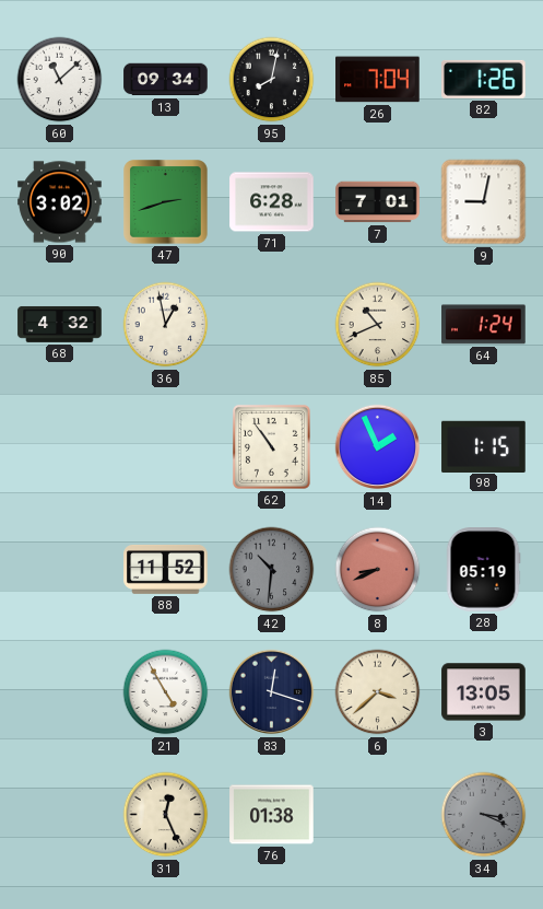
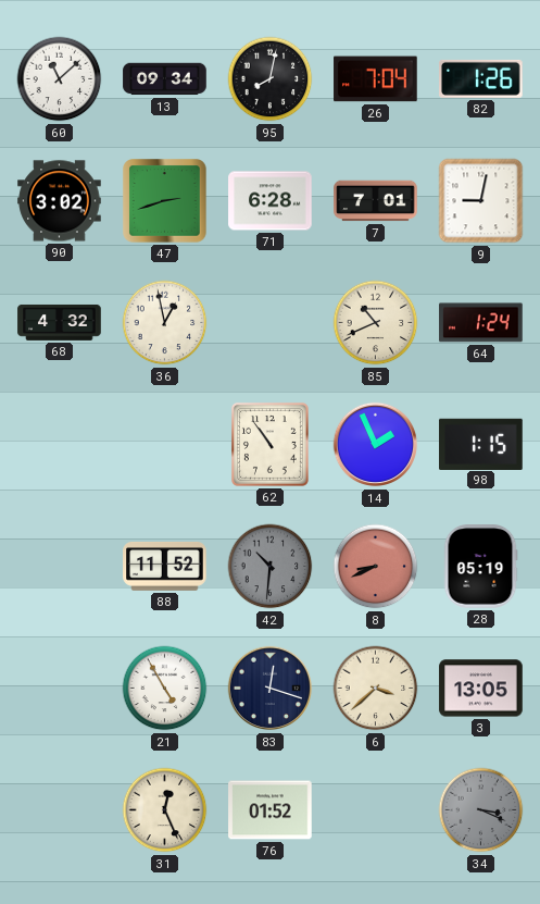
76: 01:38 -> 01:52 (271, 810)
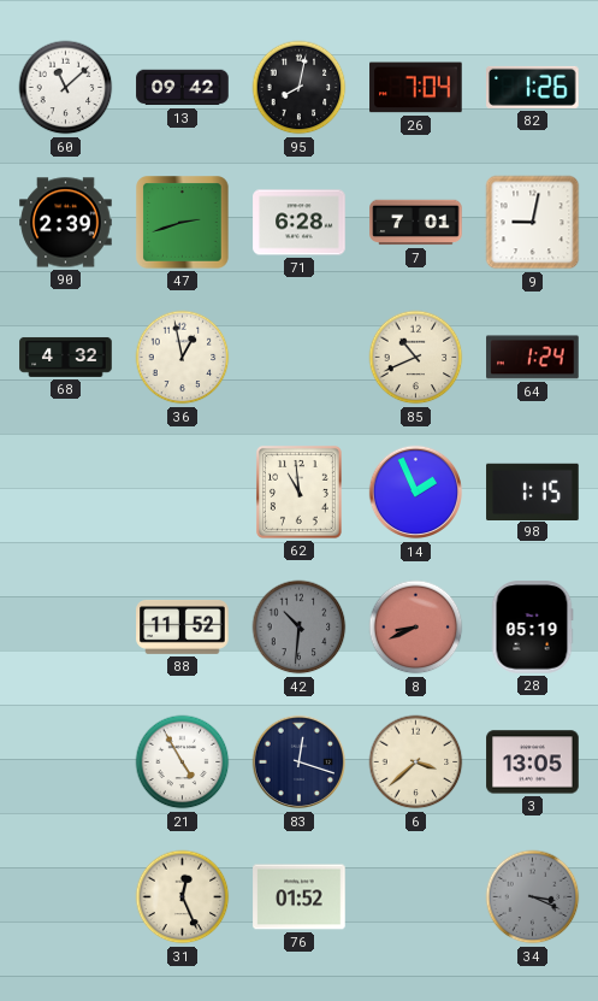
13: 09:34 -> 09:42 (183, 88)
90: 3:02 -> 2:39 (66, 223)
62: 10:54 -> 10:59 (298, 491)
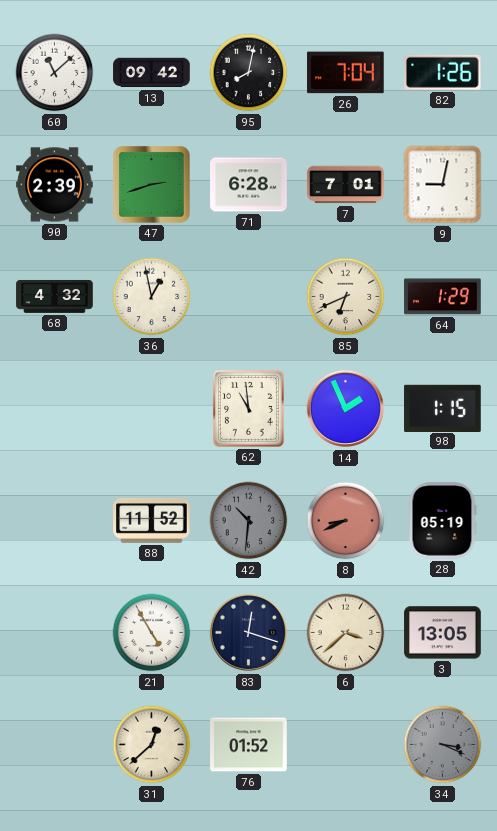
85: 10:41 -> 6:41 (346, 297)
64: 1:24 -> 1:29 (443, 297)
31: 12:26 -> 12:38 (152, 745)
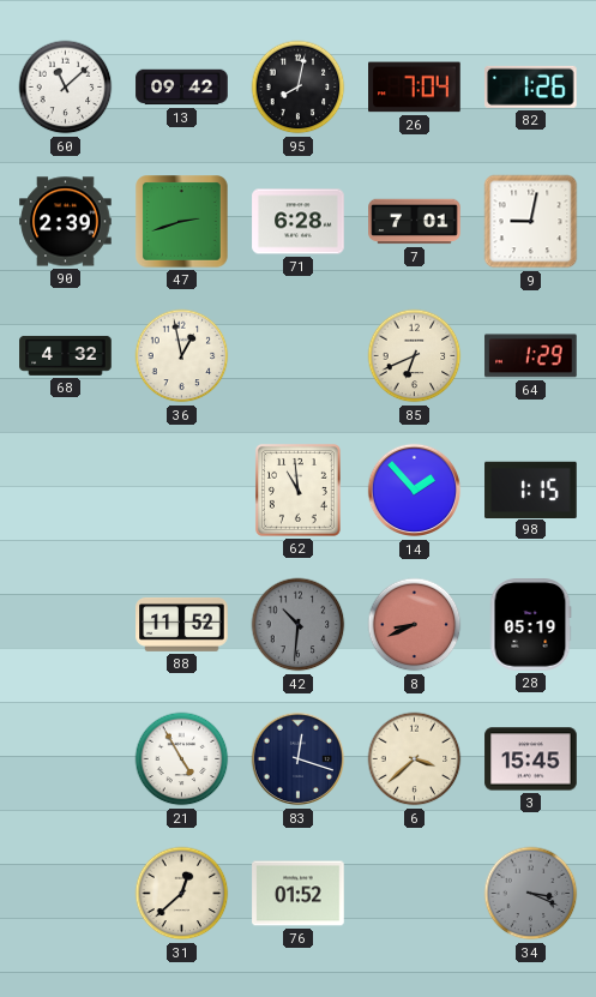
14: 1:56 -> 1:53 (415, 491)
3: 13:05 -> 15:45 (531, 759)
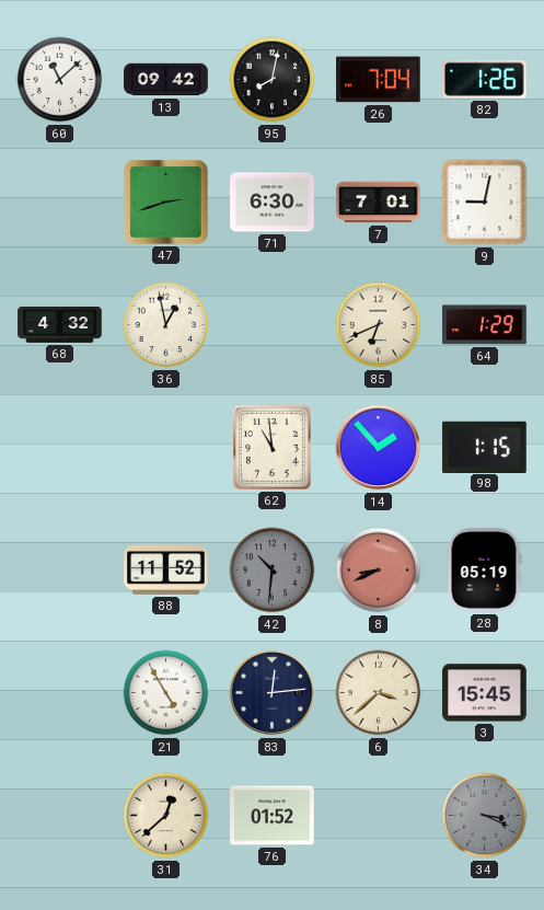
90: 2:39 -> none (66, 222)
71: 6:28 -> 6:30 (273, 203)
83: 12:18 -> 12:14 (273, 693)
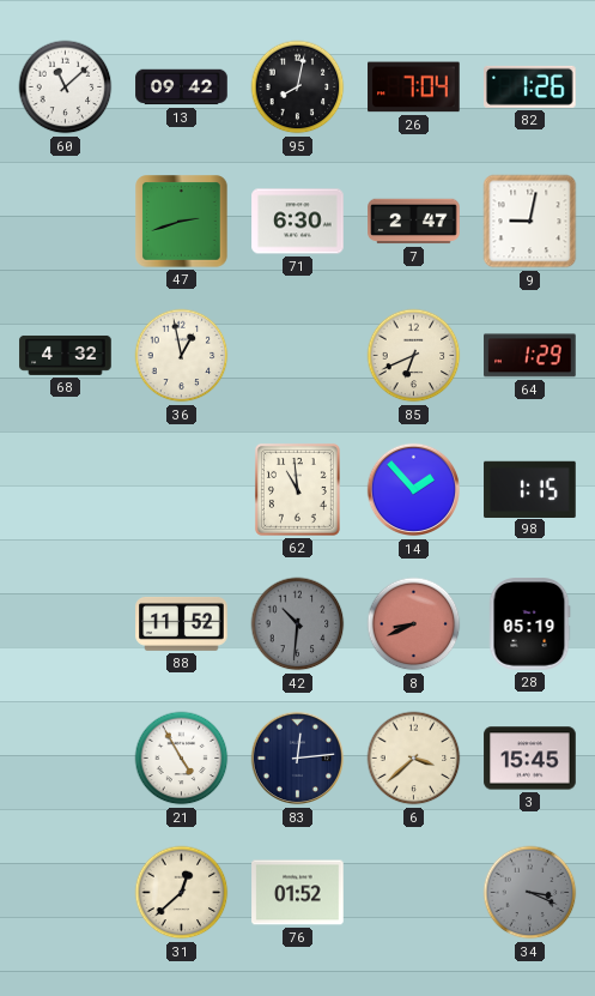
7: 7:01 -> 2:47 (414, 222)
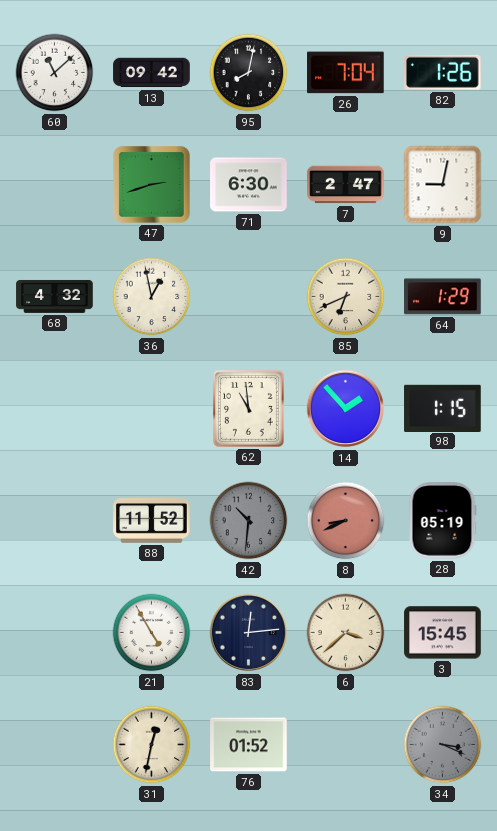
31: 12:38 -> 12:32 (152, 745)
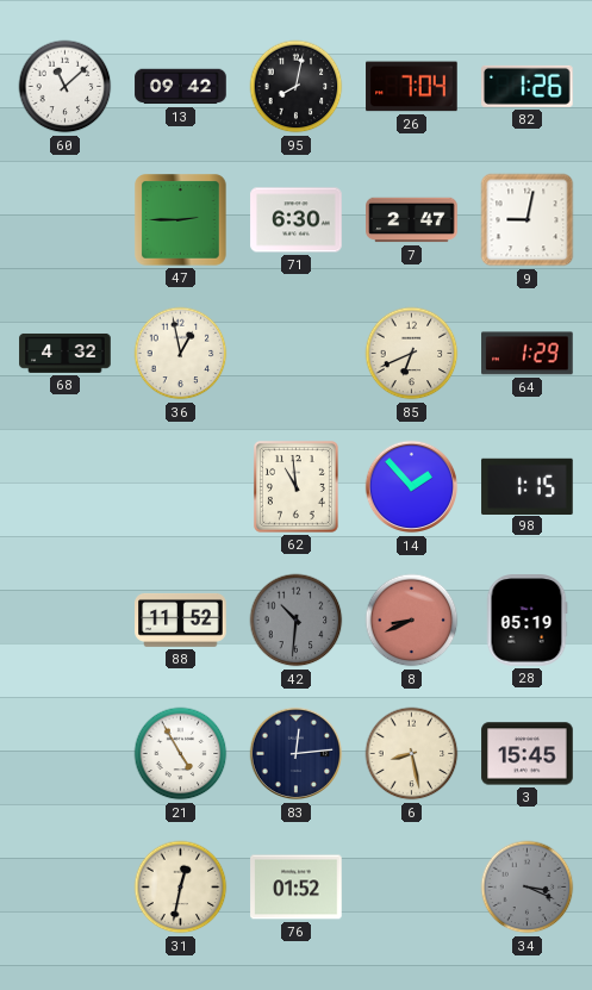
47: 2:42 -> 2:45 (181, 220)
6: 3:38 -> 8:28 (412, 754)
